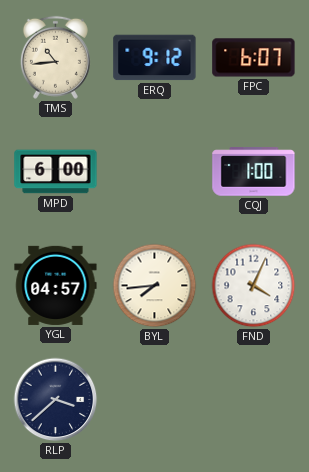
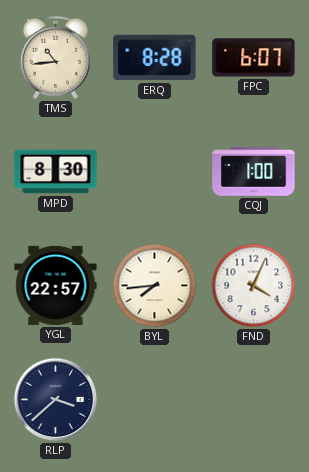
ERQ: 9:12 -> 8:28 (155, 58)
MPD: 6:00 -> 8:30 (56, 172)
YGL: 04:57 -> 22:57 (56, 285)
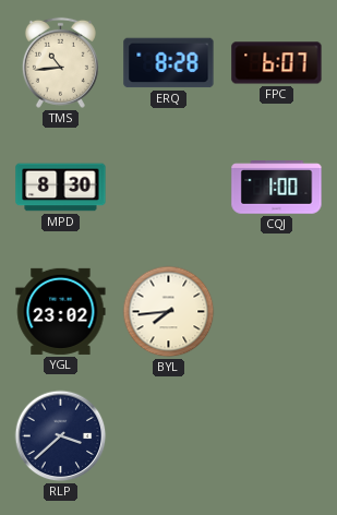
YGL: 22:57 -> 23:02 (61, 311)
FND: 4:04 -> none (254, 286)
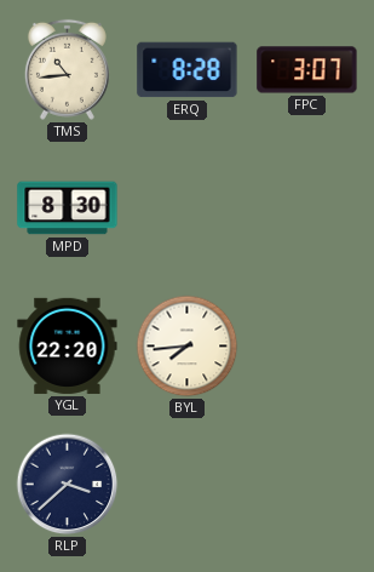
FPC: 6:07 -> 3:07 (307, 70)
CQJ: 1:00 -> none (277, 188)
YGL: 23:02 -> 22:20 (68, 345)
